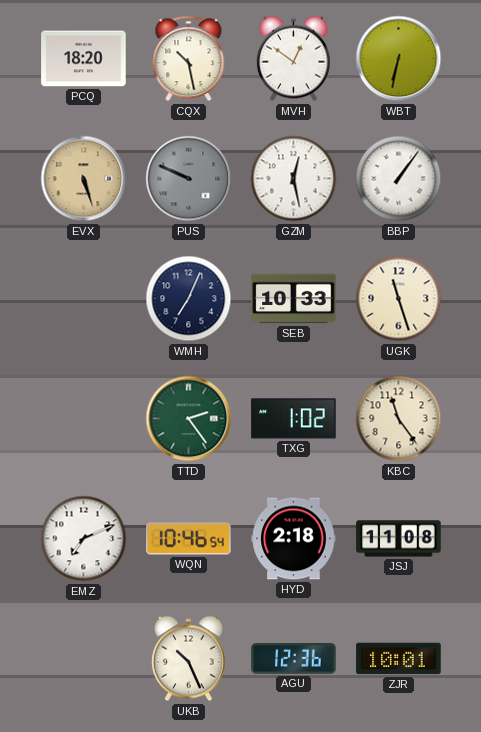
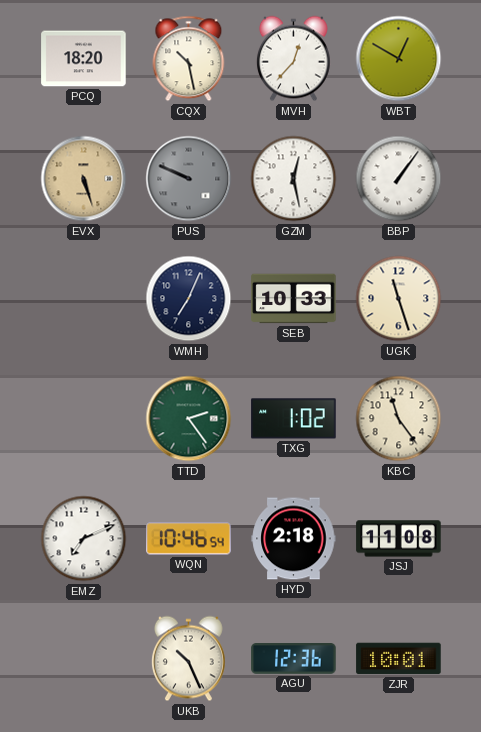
MVH: 12:51 -> 12:37 (293, 59)
WBT: 6:32 -> 12:50 (399, 59)
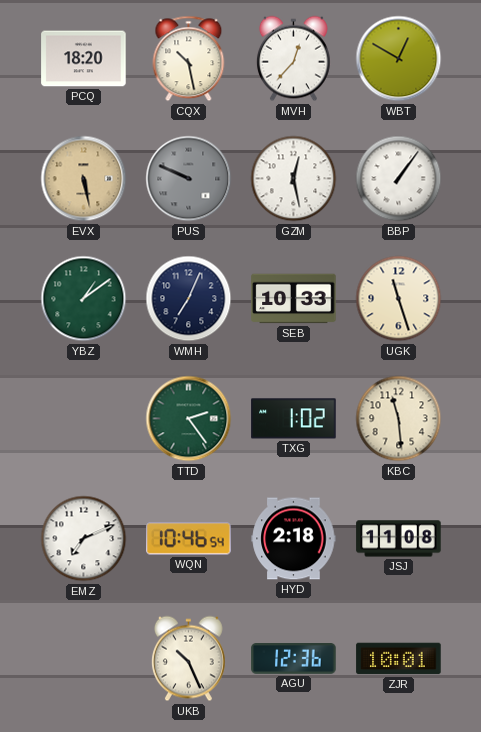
EVX: 5:27 -> 5:28 (84, 179)
YBZ: none -> 1:09 (84, 299)
KBC: 11:24 -> 11:29 (399, 419)
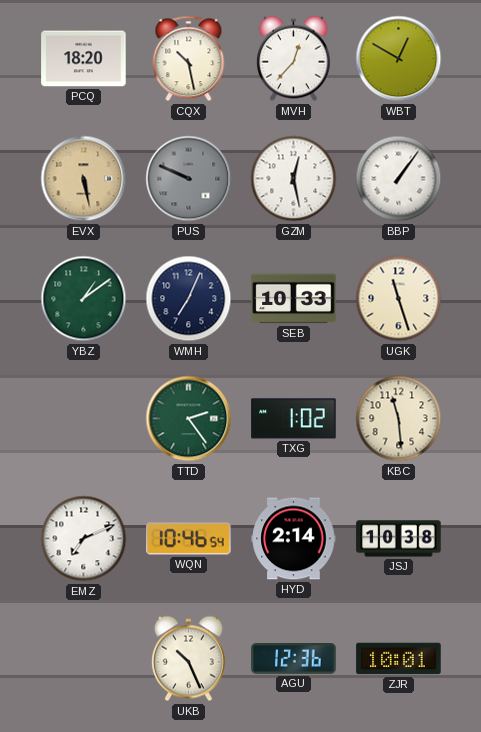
HYD: 2:18 -> 2:14 (294, 539)
JSJ: 11:08 -> 10:38 (399, 539)
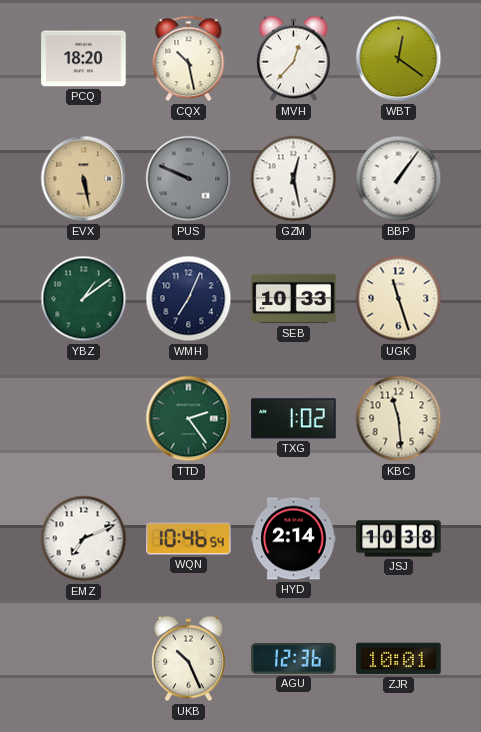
WBT: 12:50 -> 12:21 (399, 59)
